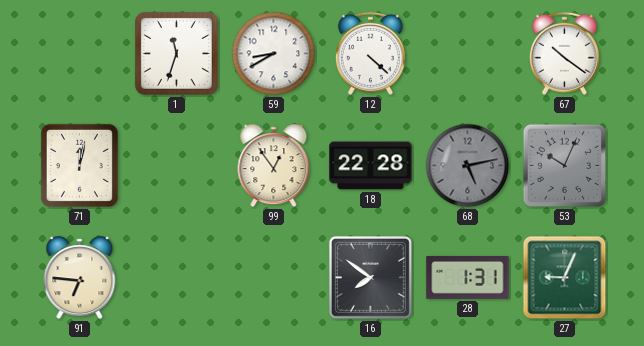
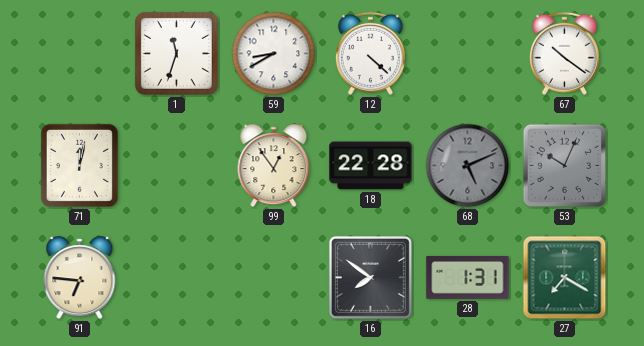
68: 5:13 -> 5:11 (468, 166)
27: 9:04 -> 7:20 (565, 278)
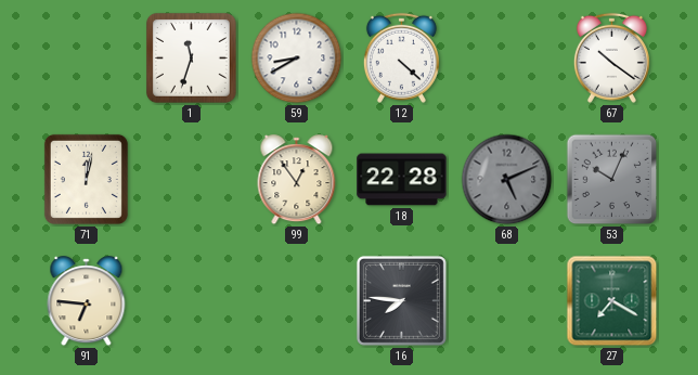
16: 7:51 -> 7:46 (401, 300)
28: 1:31 -> none (468, 277)
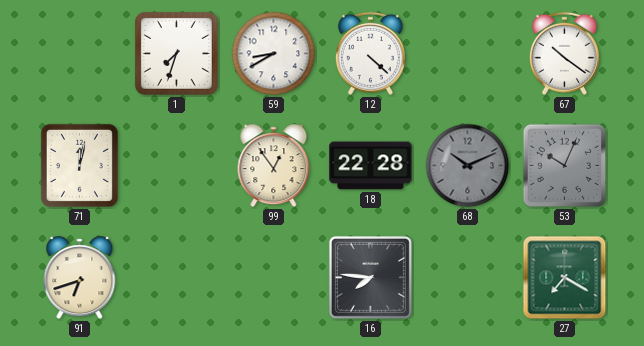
1: 11:33 -> 7:33 (176, 53)
68: 5:11 -> 10:11 (468, 166)
91: 6:46 -> 6:42 (80, 278)
